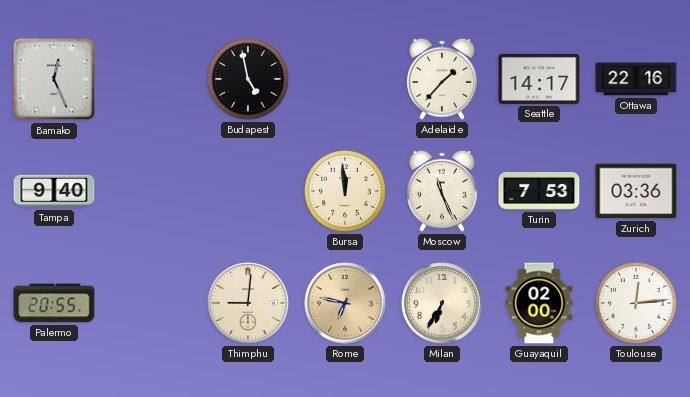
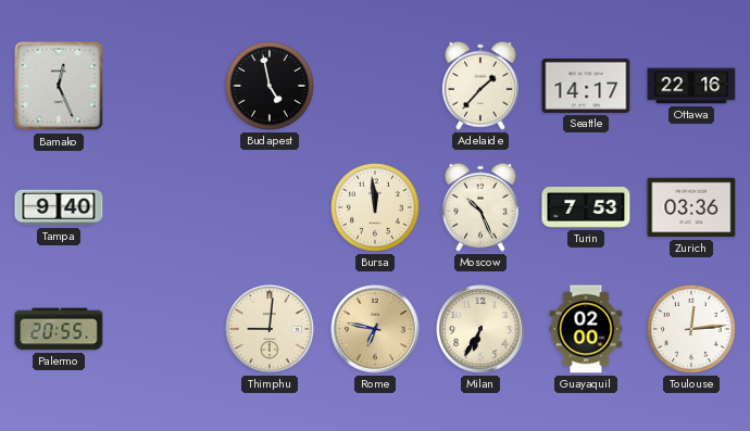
Moscow: 11:26 -> 10:26 (480, 207)
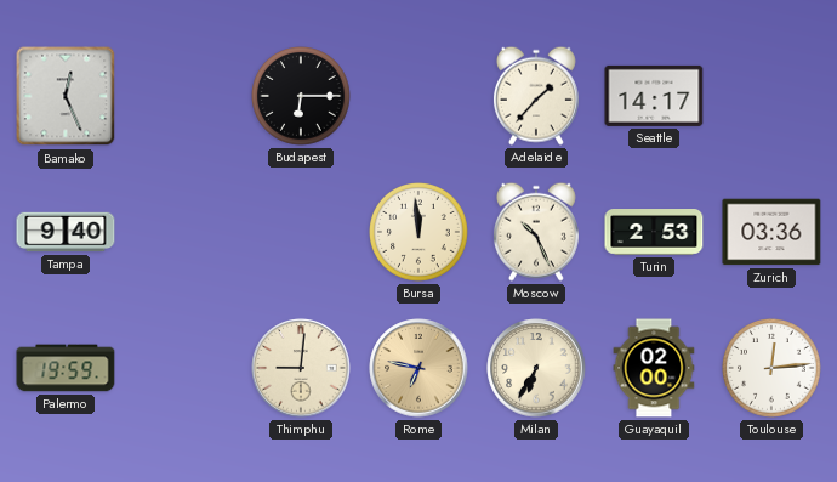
Budapest: 4:58 -> 6:15 (302, 97)
Ottawa: 22:16 -> none (691, 86)
Turin: 7:53 -> 2:53 (654, 233)
Palermo: 20:55 -> 19:59 (66, 368)
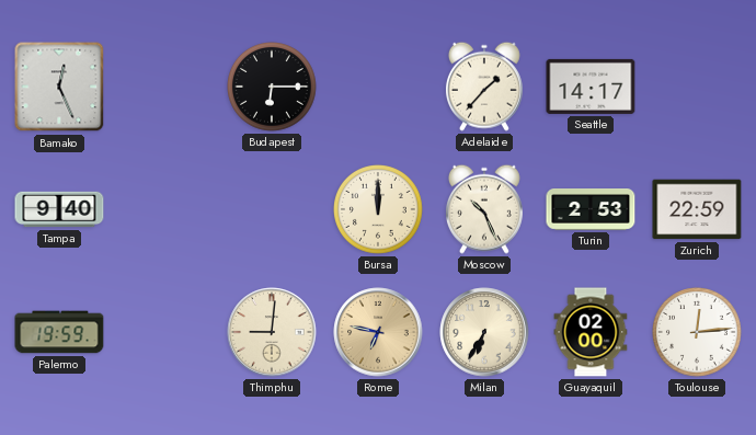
Bursa: 11:59 -> 12:00 (379, 210)
Zurich: 03:36 -> 22:59 (697, 209)
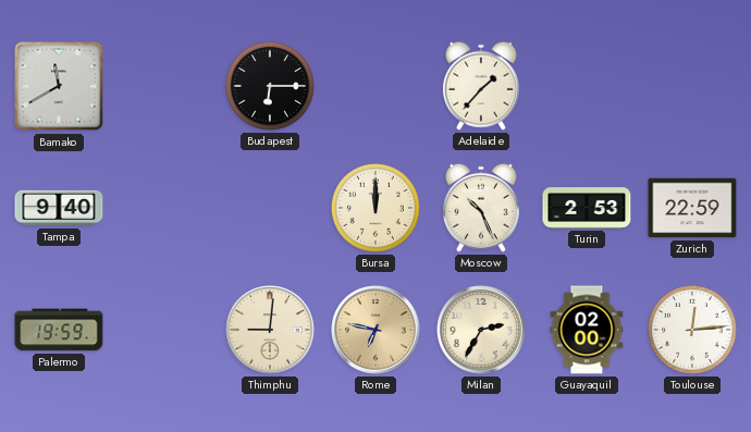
Bamako: 12:26 -> 11:40 (59, 86)
Seattle: 14:17 -> none (591, 87)
Milan: 6:35 -> 2:35 (481, 330)
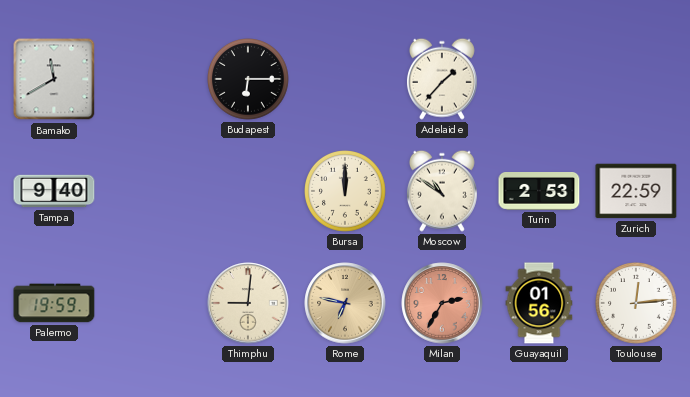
Moscow: 10:26 -> 10:51 (442, 191)
Milan dial: cream -> salmon (442, 303)
Guayaquil: 02:00 -> 01:56 (539, 303)
